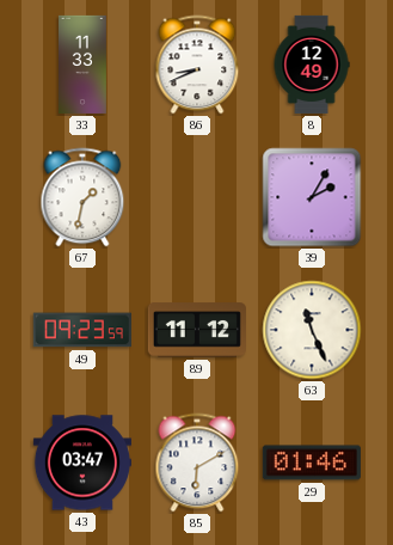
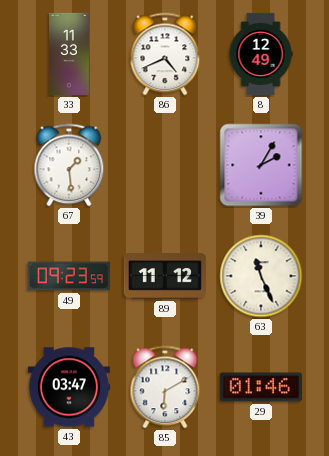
86: 8:41 -> 4:41 (165, 54)
67: 1:32 -> 1:29 (69, 165)
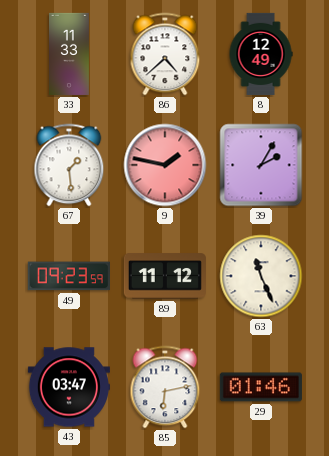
86: 4:41 -> 4:38 (165, 54)
9: none -> 1:47 (165, 165)
85: 6:10 -> 6:13 (165, 387)
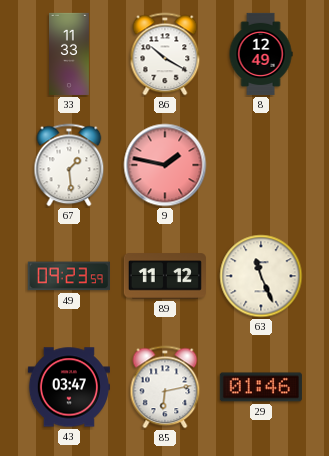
86: 4:38 -> 10:20 (165, 54)
39: 2:05 -> none (261, 165)
